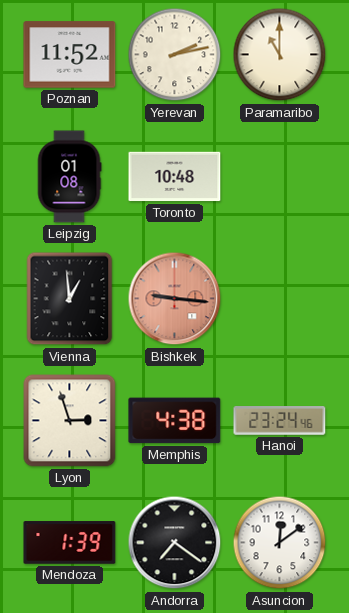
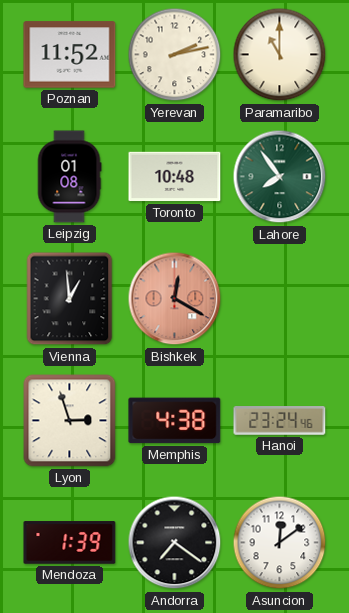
Lahore: none -> 7:54 (280, 177)
Bishkek: 9:16 -> 12:20 (175, 299)
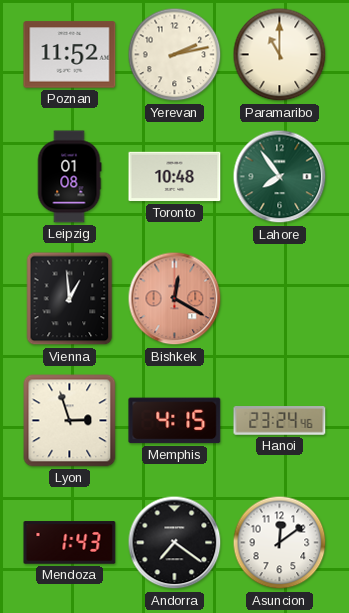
Memphis: 4:38 -> 4:15 (175, 421)
Mendoza: 1:39 -> 1:43 (70, 543)
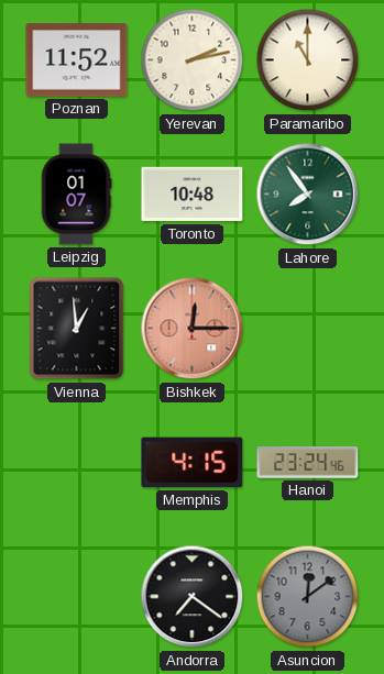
Leipzig: 01:08 -> 01:07 (76, 195)
Bishkek: 12:20 -> 12:15 (193, 329)
Lyon: 2:57 -> none (70, 421)
Mendoza: 1:43 -> none (70, 543)
Asuncion dial: white -> grey (308, 597)
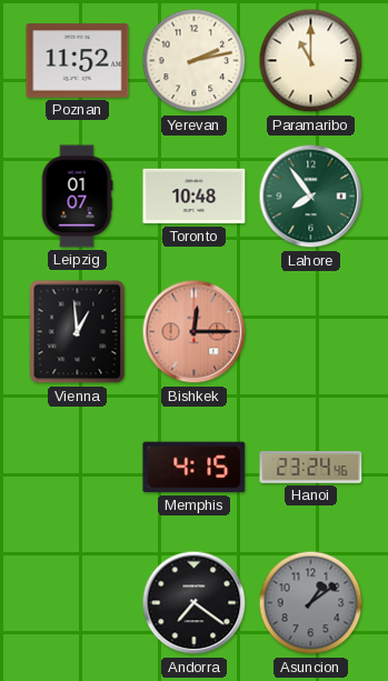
Asuncion: 12:09 -> 1:09 (311, 603)
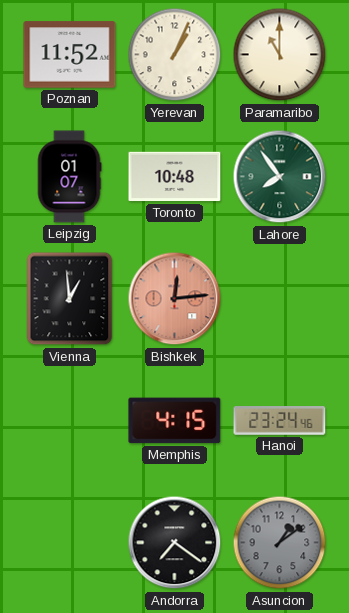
Yerevan: 2:13 -> 1:04 (175, 55)
Bishkek: 12:15 -> 12:14 (175, 299)
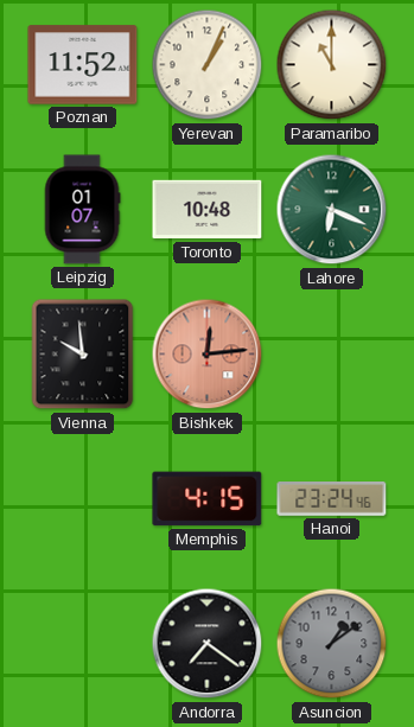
Lahore: 7:54 -> 6:19 (332, 210)
Vienna: 12:59 -> 9:59 (83, 355)
